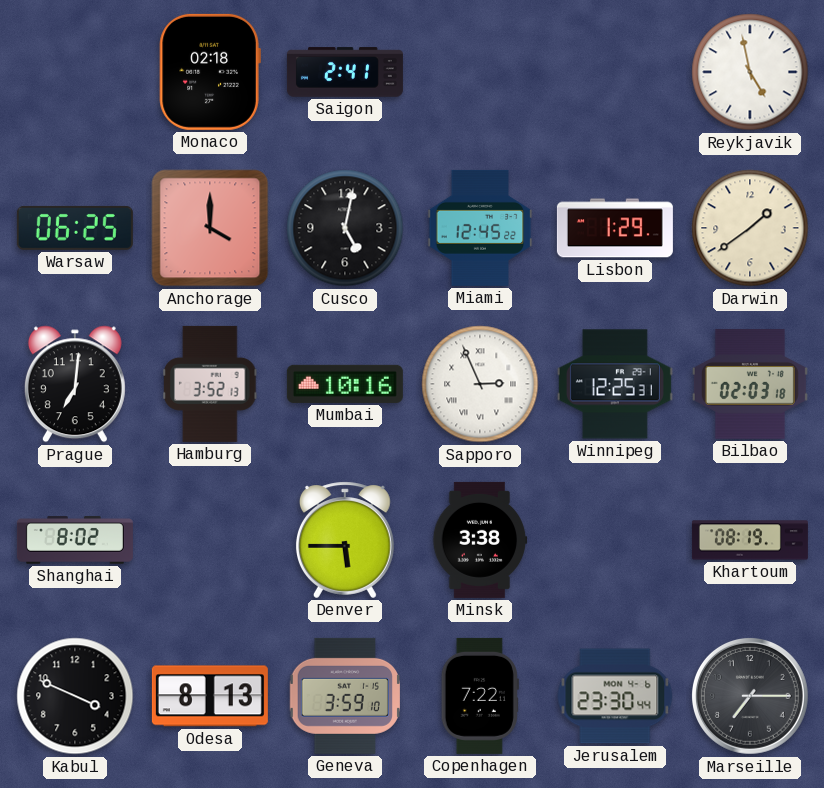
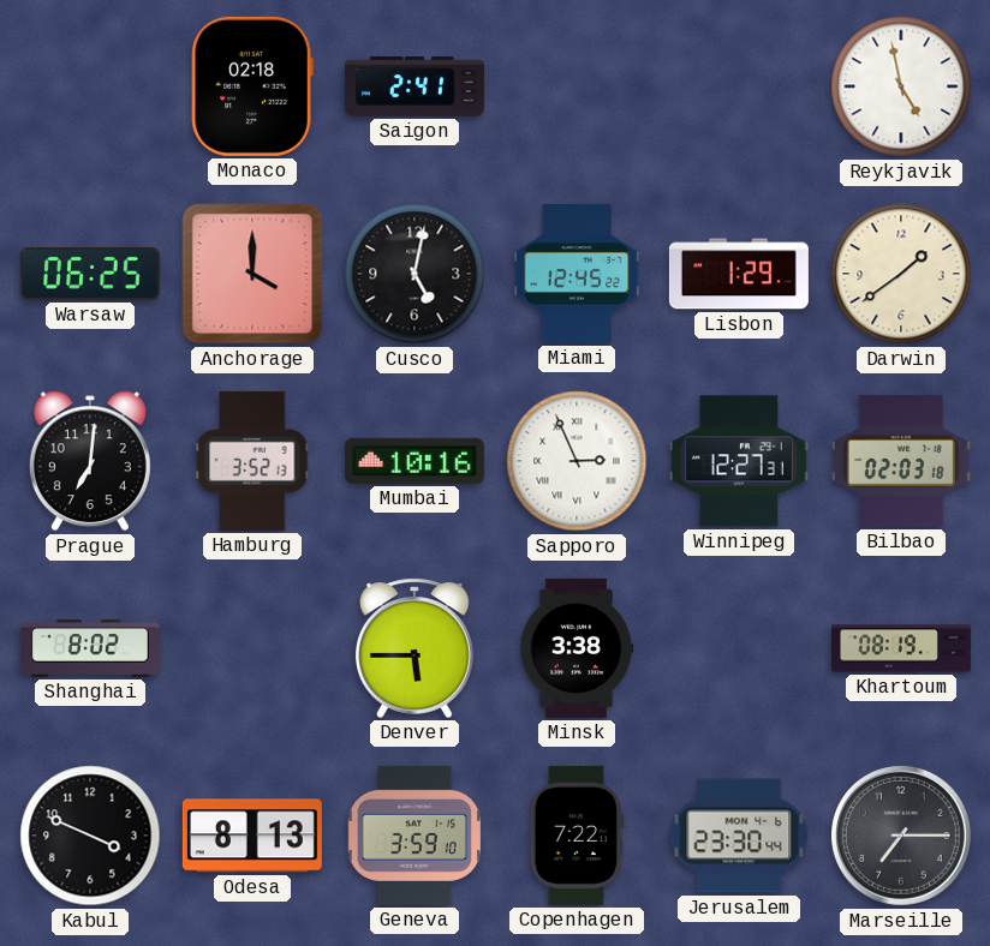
Winnipeg: 12:25 -> 12:27 (739, 461)
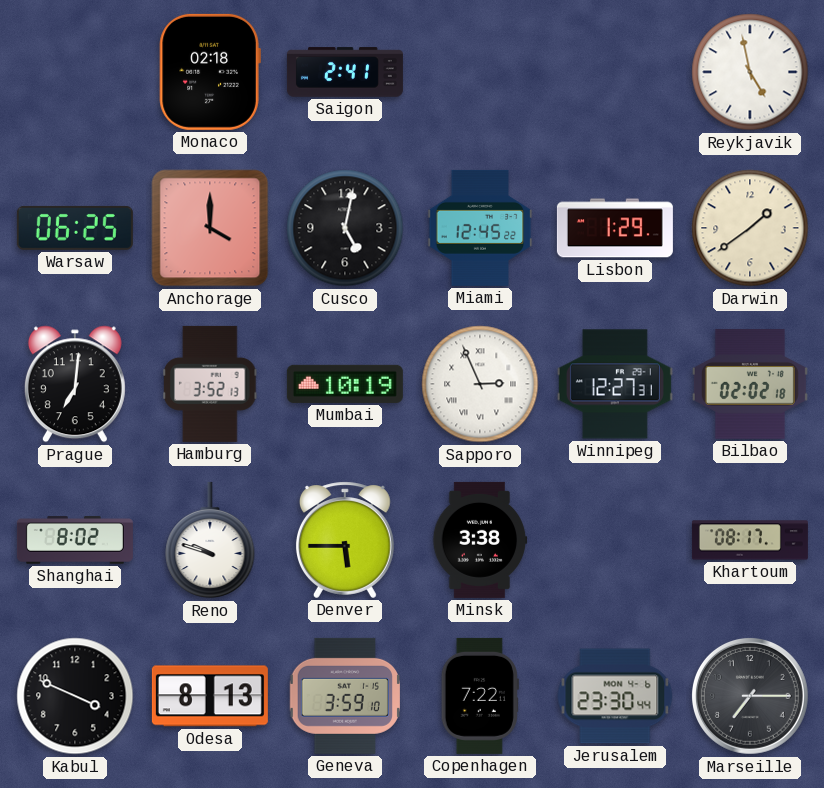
Mumbai: 10:16 -> 10:19 (345, 384)
Bilbao: 02:03 -> 02:02 (750, 384)
Reno: none -> 9:48 (210, 540)
Khartoum: 08:19 -> 08:17 (750, 540)
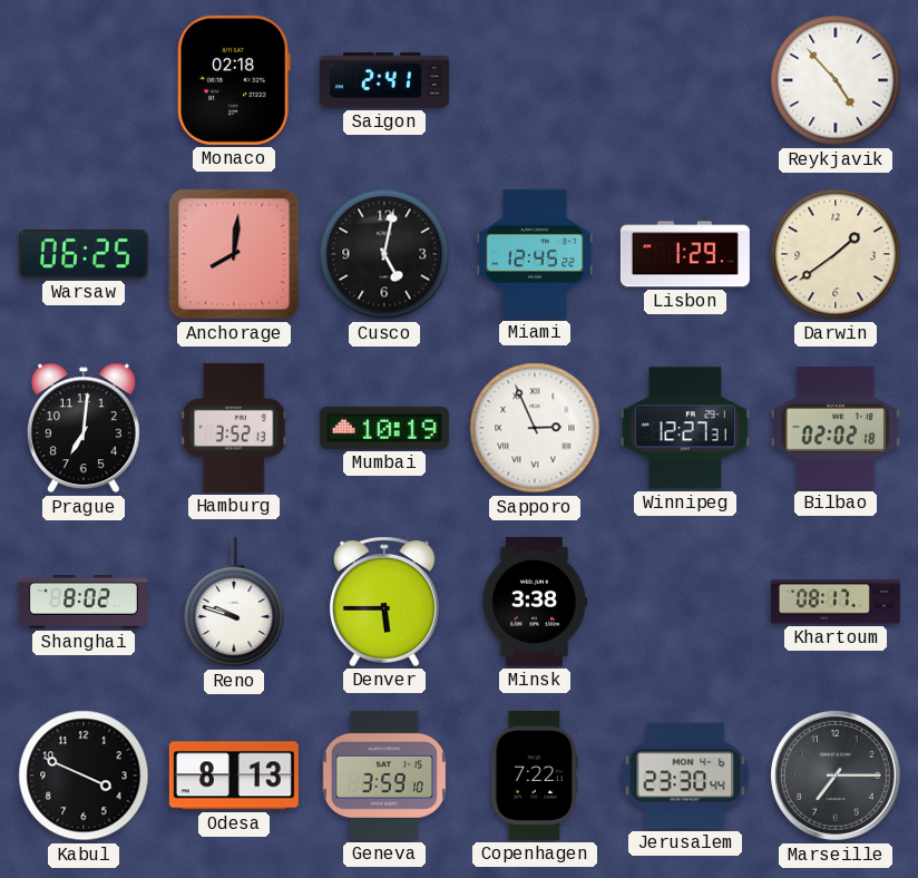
Reykjavik: 4:58 -> 4:53 (836, 80)
Anchorage: 4:00 -> 8:01 (234, 254)
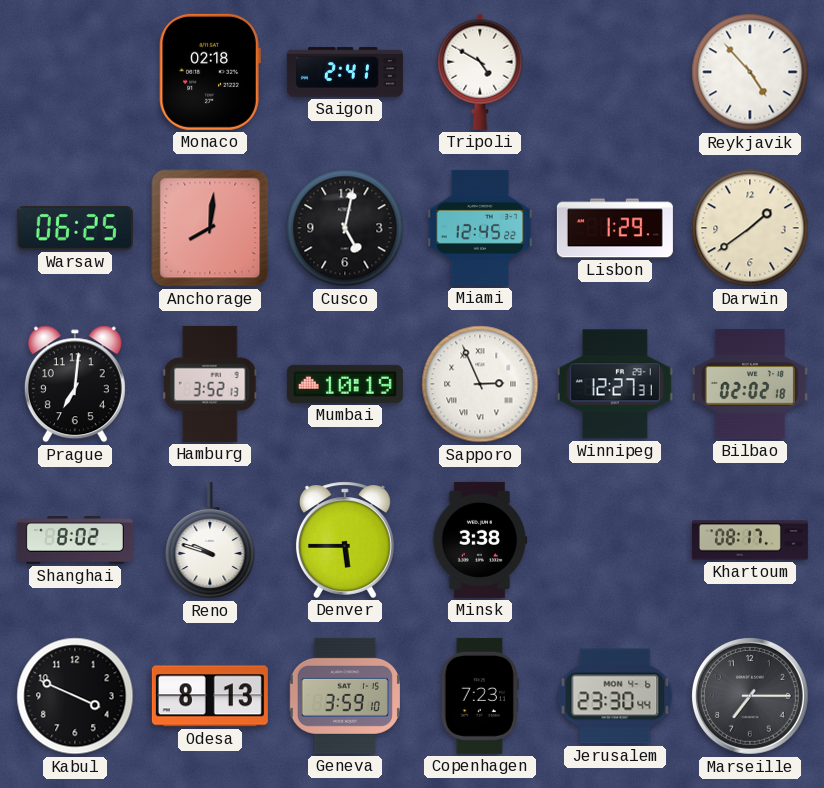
Tripoli: none -> 4:50 (480, 72)
Copenhagen: 7:22 -> 7:23 (480, 696)
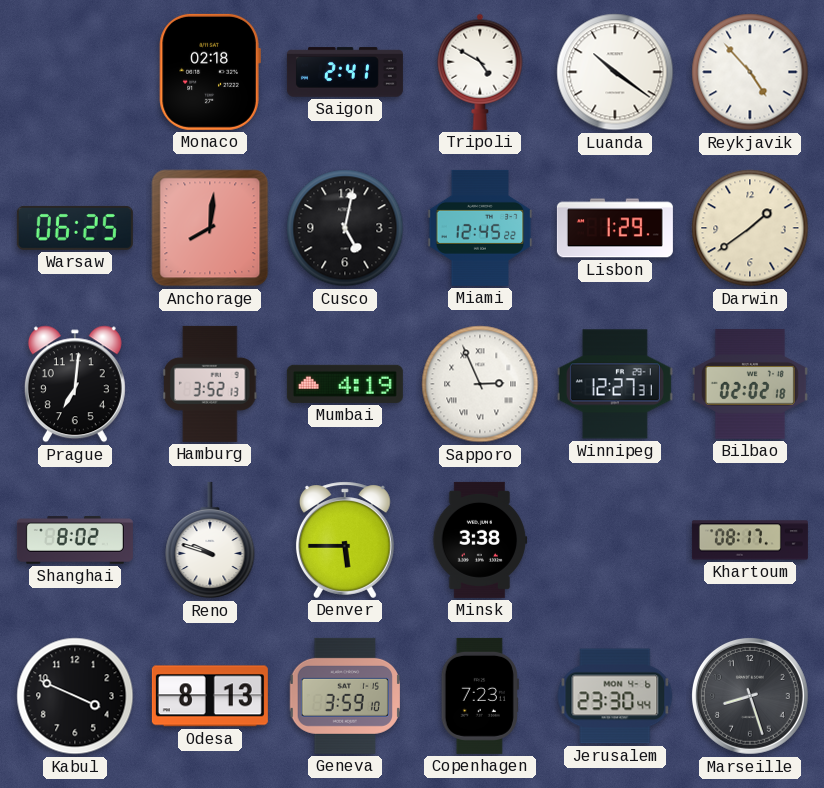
Luanda: none -> 10:21 (615, 72)
Mumbai: 10:19 -> 4:19 (345, 384)
Marseille: 7:15 -> 8:27 (750, 696)
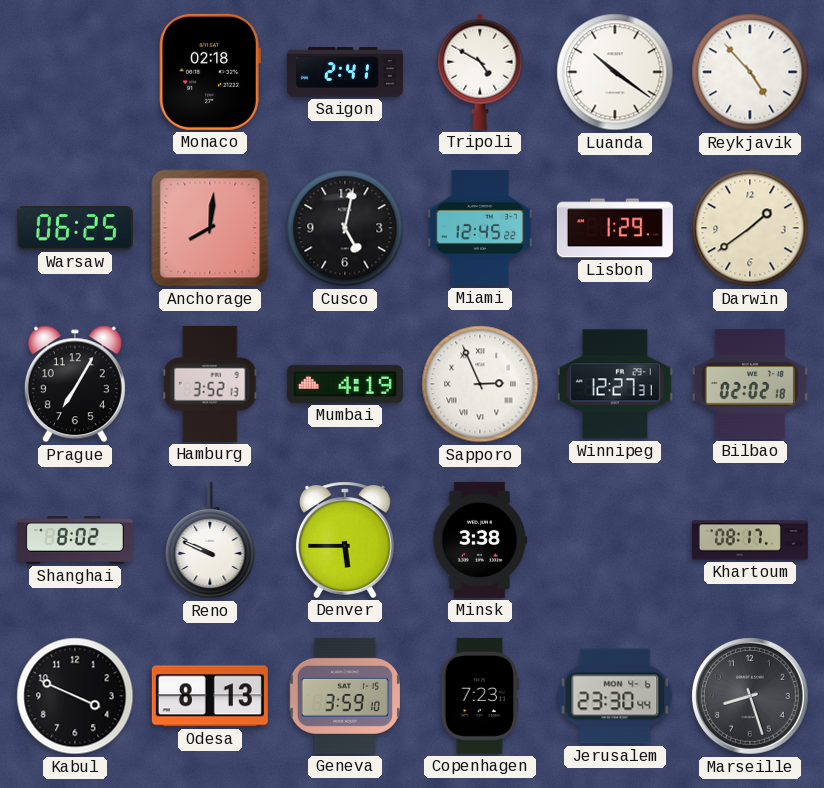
Prague: 7:01 -> 7:05 (75, 384)
Reno: 9:48 -> 9:49 (210, 540)
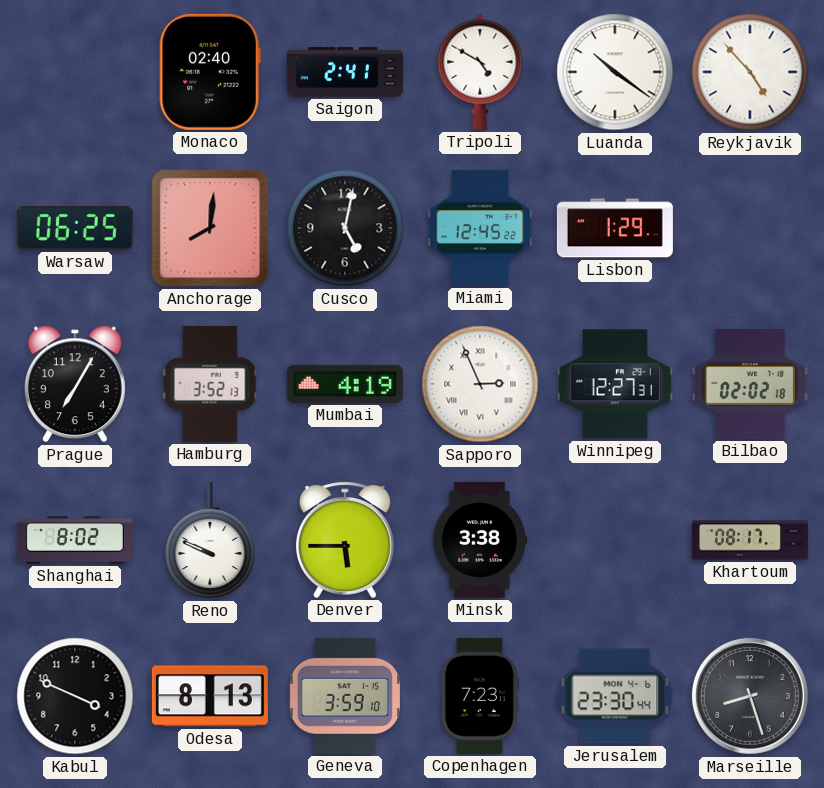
Monaco: 02:18 -> 02:40 (210, 72)
Darwin: 1:39 -> none (750, 228)
